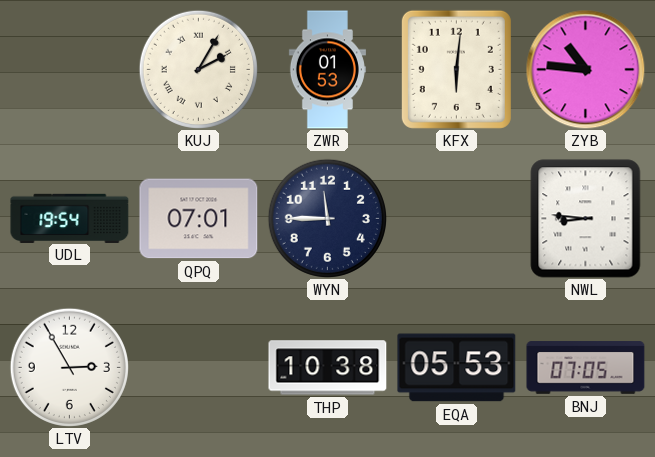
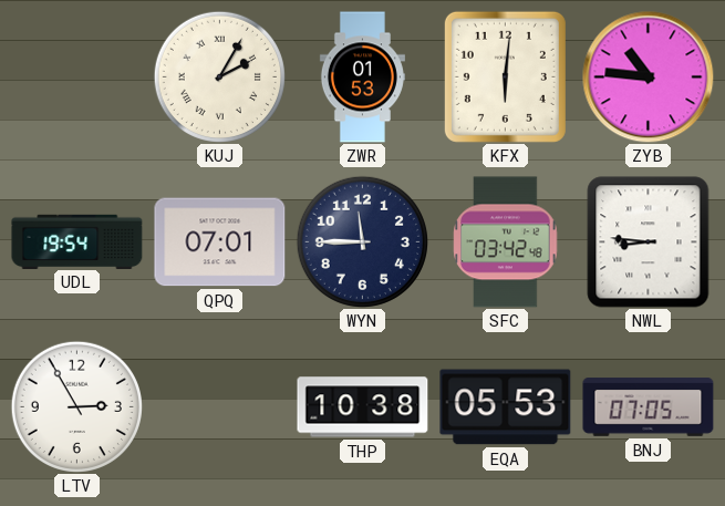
SFC: none -> 03:42 (506, 242)
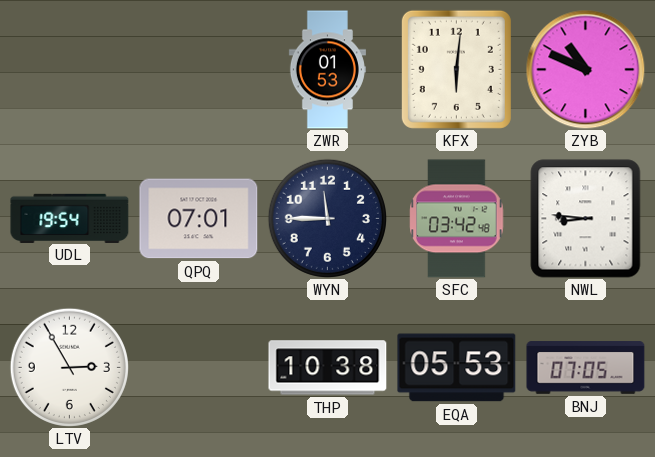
KUJ: 2:05 -> none (219, 76)
ZYB: 10:46 -> 10:49 (586, 70)
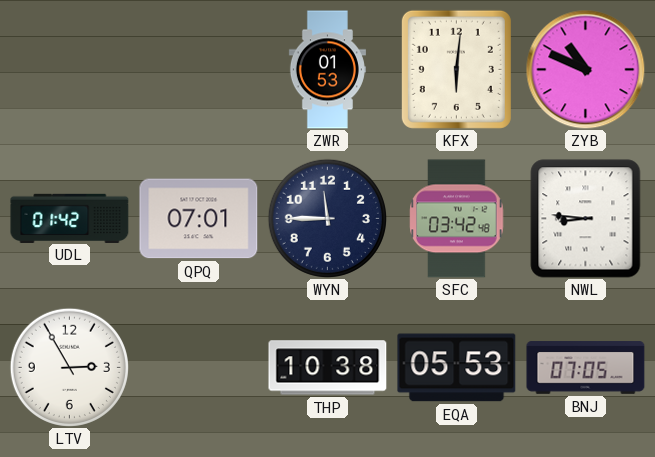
UDL: 19:54 -> 01:42 (70, 218)
